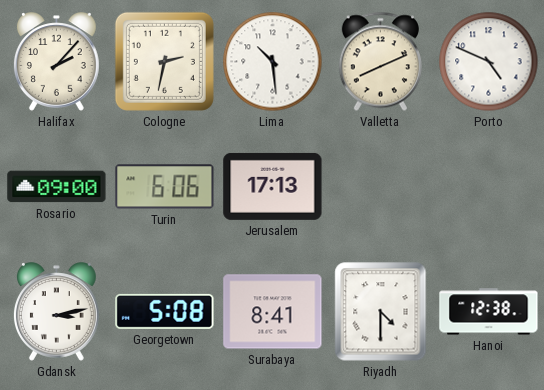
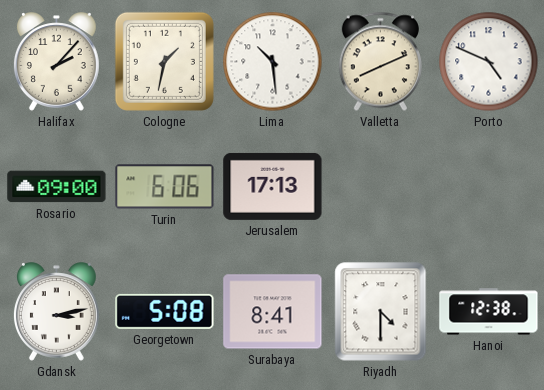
Cologne: 2:32 -> 1:32 (164, 61)
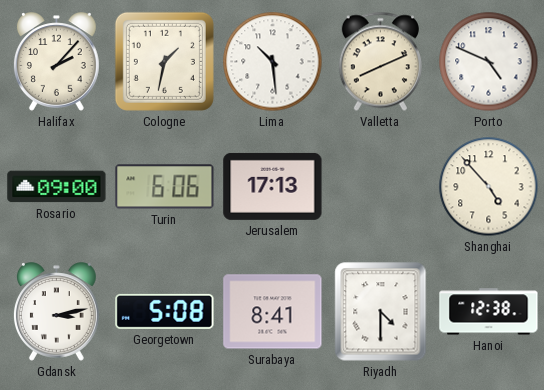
Shanghai: none -> 4:53 (489, 187)
